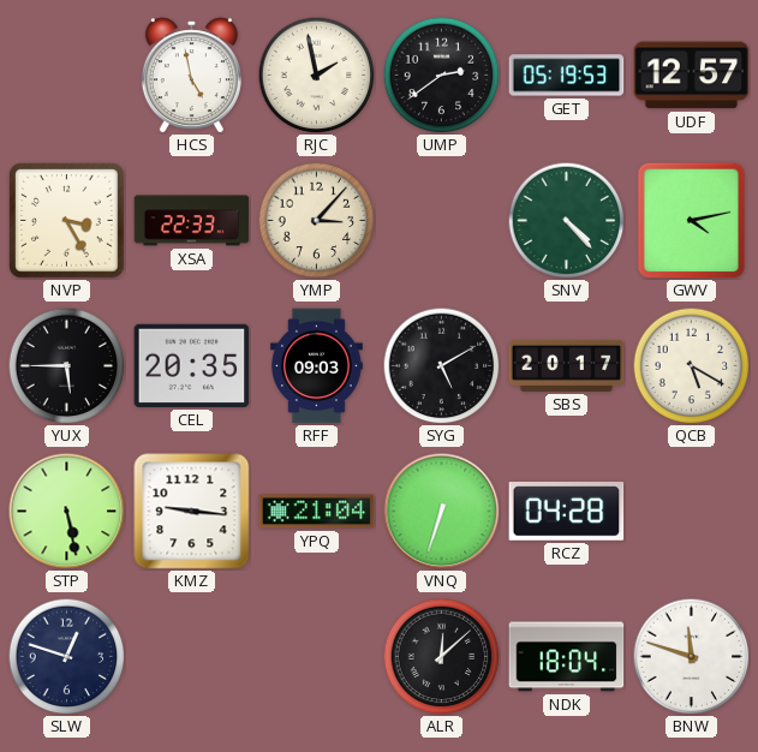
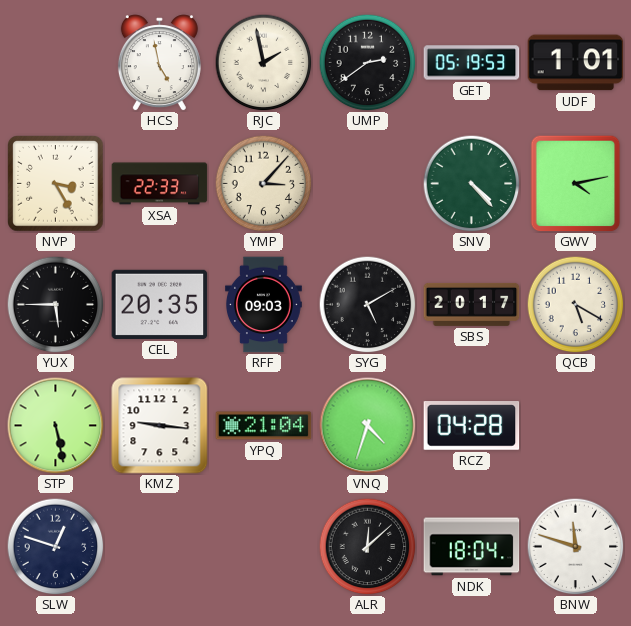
UDF: 12:57 -> 1:01 (576, 63)
VNQ: 6:33 -> 4:33 (368, 426)
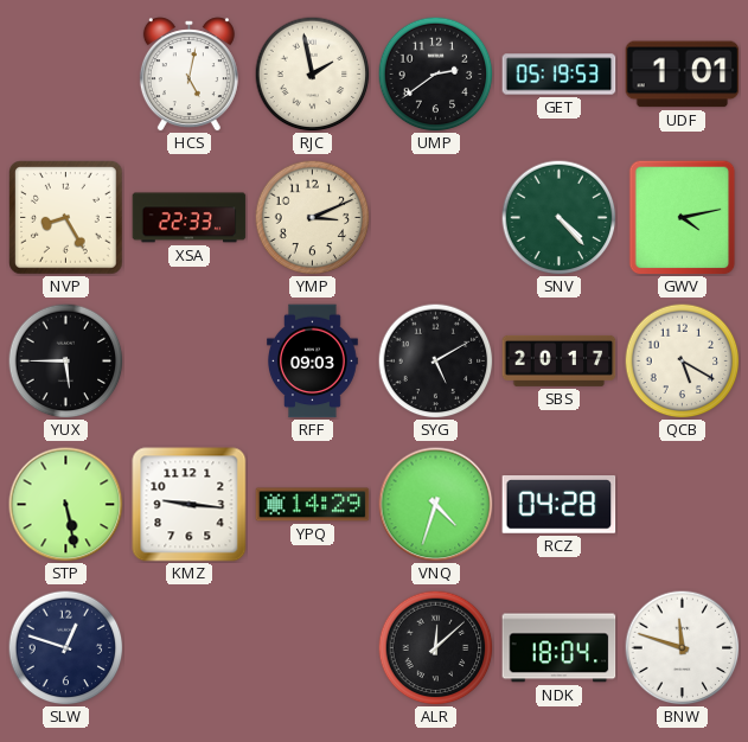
HCS: 4:58 -> 5:02 (188, 75)
NVP: 3:25 -> 8:25 (66, 218)
YMP: 3:07 -> 3:11 (312, 217)
CEL: 20:35 -> none (160, 304)
YPQ: 21:04 -> 14:29 (313, 505)
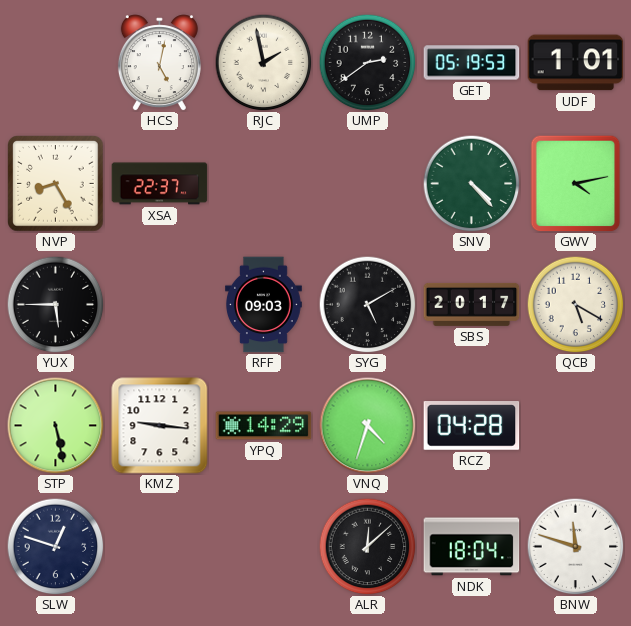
XSA: 22:33 -> 22:37 (160, 184)
YMP: 3:11 -> none (312, 217)
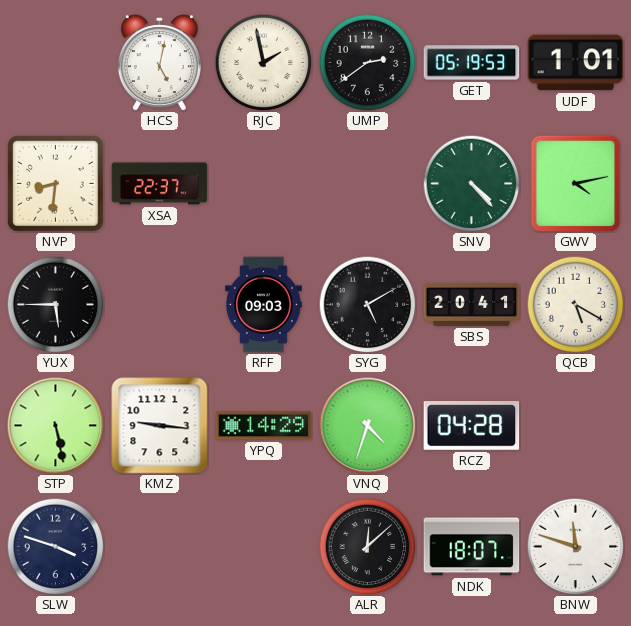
NVP: 8:25 -> 8:31 (56, 184)
SBS: 20:17 -> 20:41 (472, 304)
SLW: 12:48 -> 3:48 (55, 546)
NDK: 18:04 -> 18:07 (472, 547)
